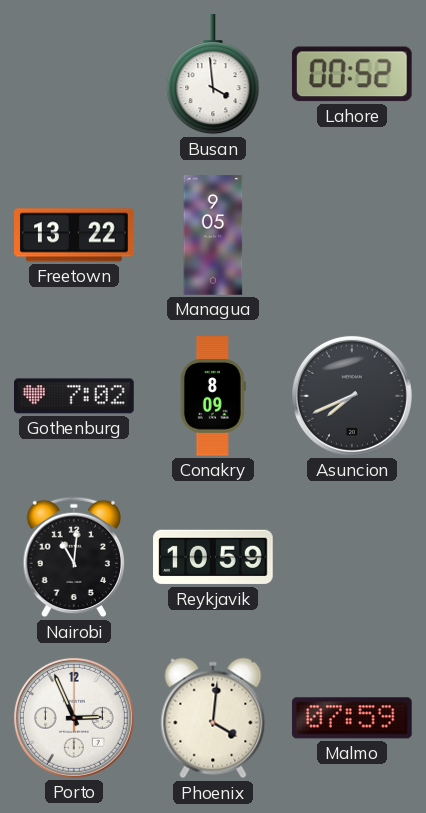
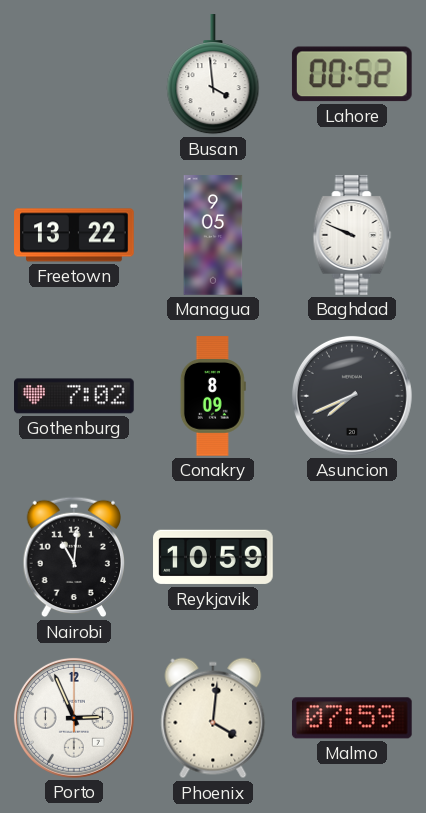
Baghdad: none -> 9:49 (352, 235)
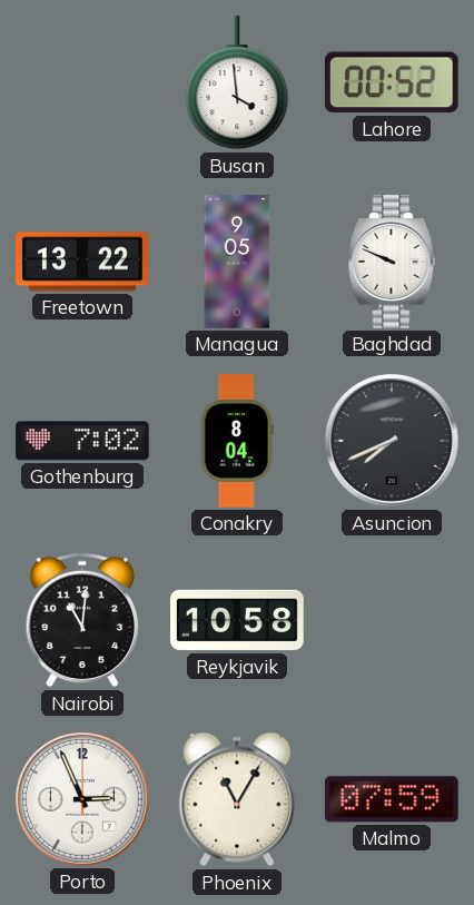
Conakry: 8:09 -> 8:04 (237, 441)
Reykjavik: 10:59 -> 10:58 (237, 620)
Phoenix: 4:01 -> 11:05 (237, 799)
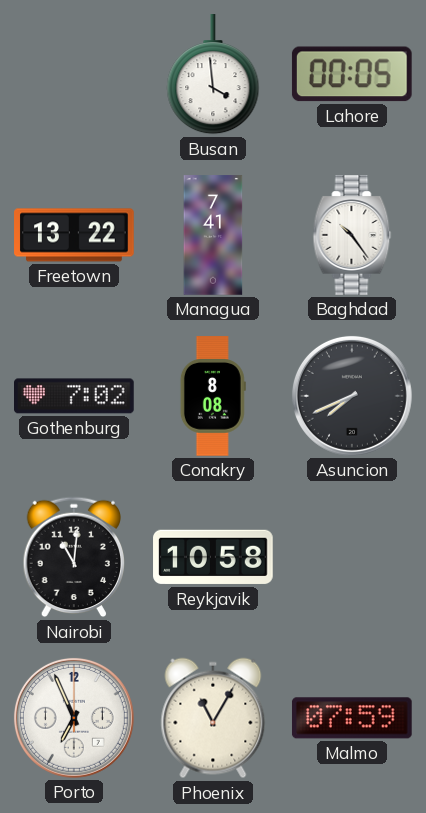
Lahore: 00:52 -> 00:05 (352, 74)
Managua: 9:05 -> 7:41 (213, 235)
Baghdad: 9:49 -> 10:24 (352, 235)
Conakry: 8:04 -> 8:08 (213, 396)
Porto: 2:56 -> 6:56 (74, 718)
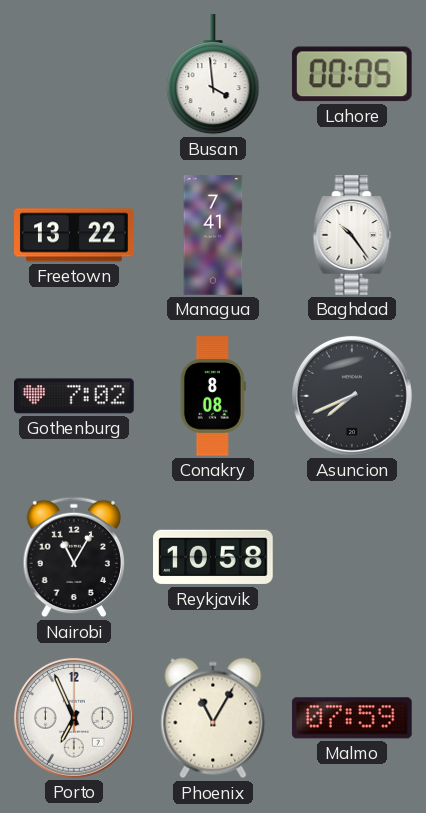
Nairobi: 11:01 -> 11:05 (73, 557)
